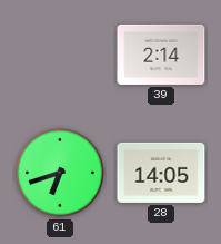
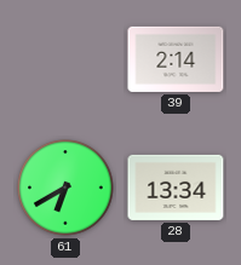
61: 6:42 -> 6:40 (67, 189)
28: 14:05 -> 13:34 (176, 188)
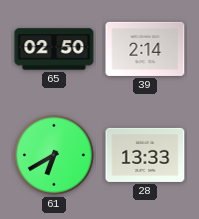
65: none -> 02:50 (54, 49)
28: 13:34 -> 13:33 (145, 155)
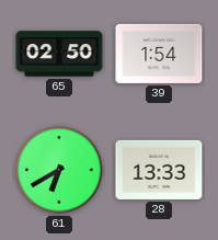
39: 2:14 -> 1:54 (159, 54)
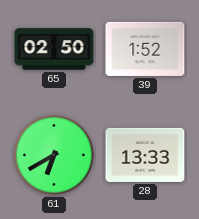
39: 1:54 -> 1:52 (145, 49)
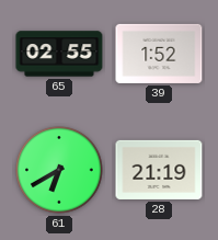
65: 02:50 -> 02:55 (59, 54)
28: 13:33 -> 21:19 (159, 170)
